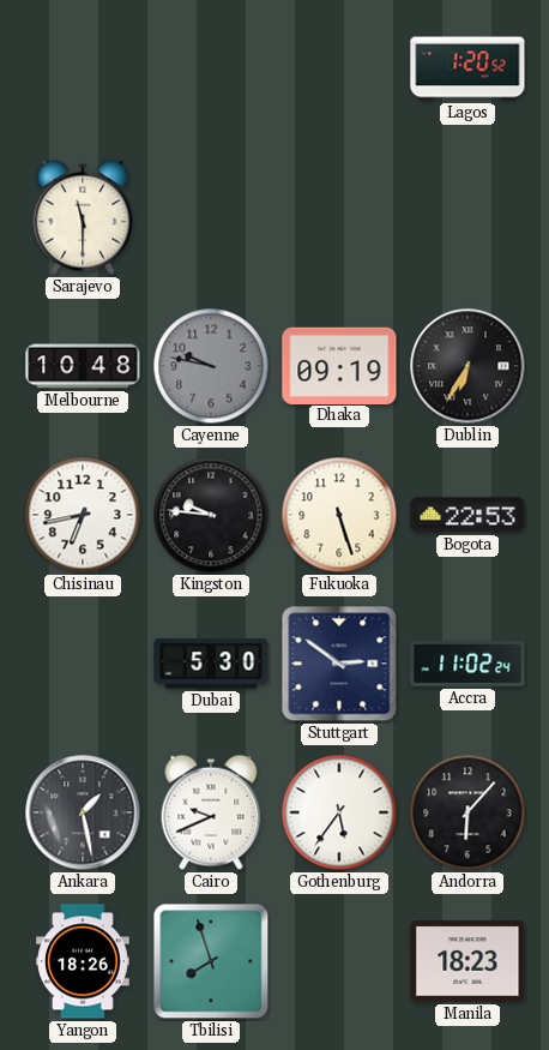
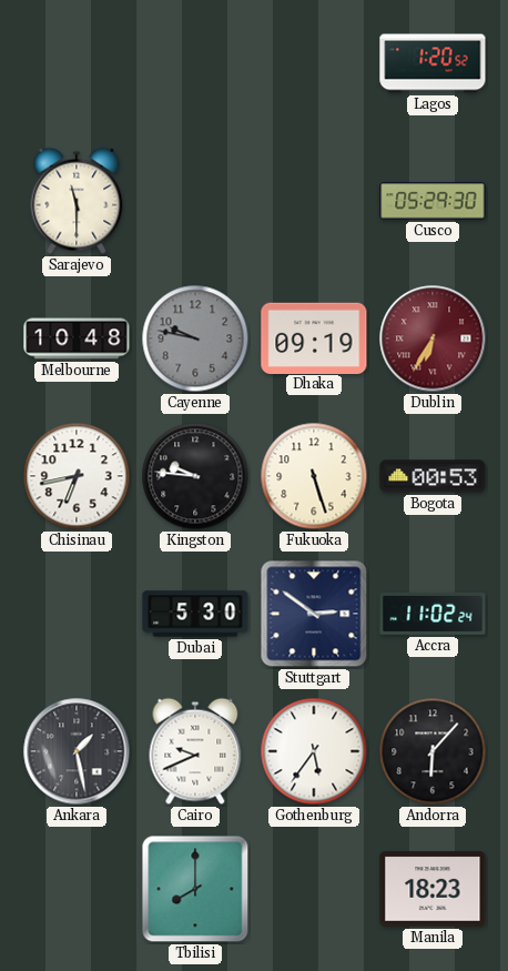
Cusco: none -> 05:29 (433, 201)
Dublin dial: black -> burgundy (433, 338)
Bogota: 22:53 -> 00:53 (433, 476)
Yangon: 18:26 -> none (83, 961)
Tbilisi: 7:57 -> 8:00 (195, 889)
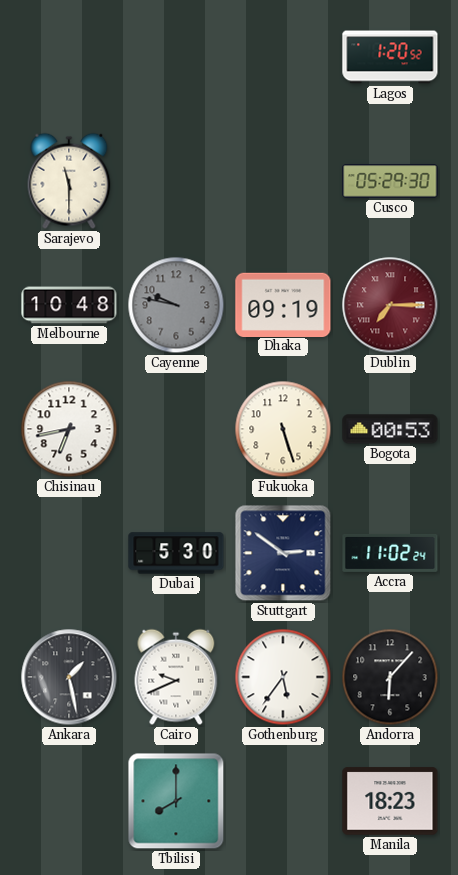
Dublin: 6:35 -> 7:15 (390, 305)
Kingston: 9:46 -> none (195, 476)
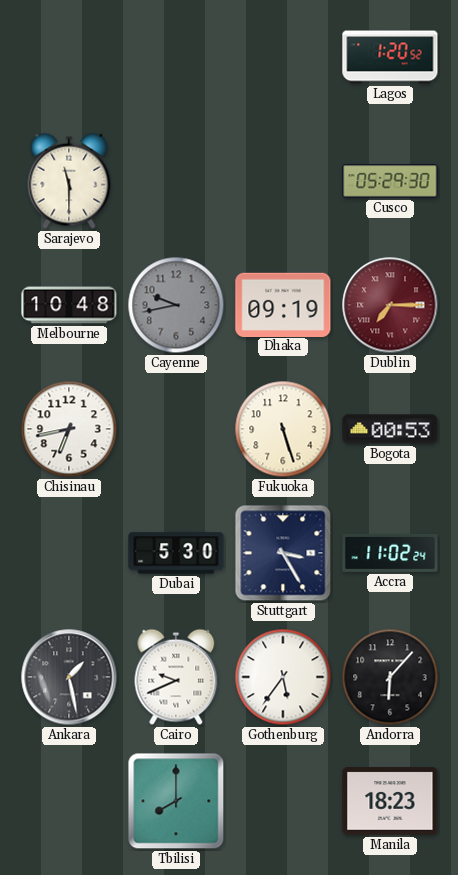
Cayenne: 9:47 -> 9:43 (176, 305)
Stuttgart: 2:51 -> 3:25 (283, 553)
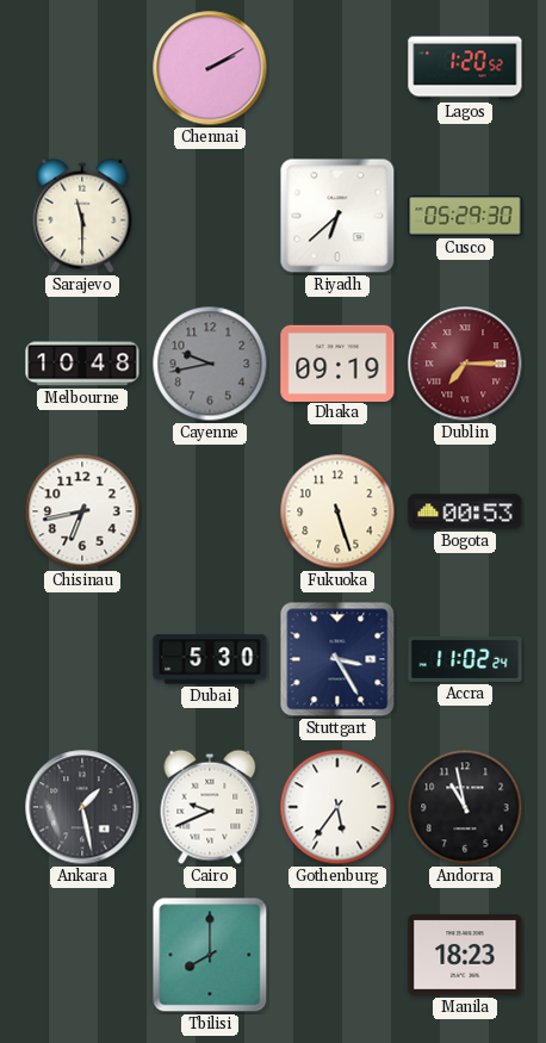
Chennai: none -> 2:10 (210, 68)
Riyadh: none -> 6:38 (337, 216)
Andorra: 6:07 -> 10:58 (465, 807)
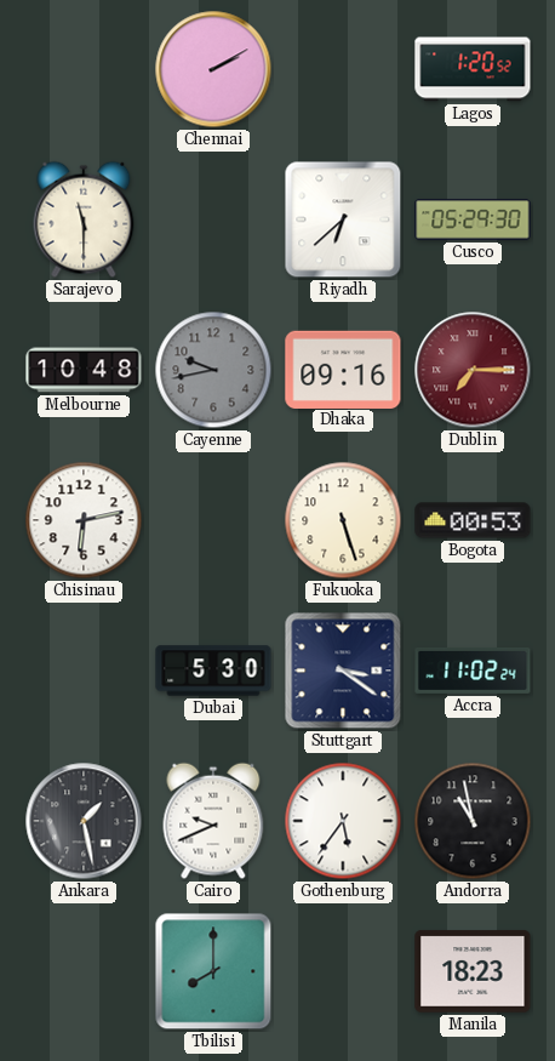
Dhaka: 09:19 -> 09:16 (343, 369)
Chisinau: 6:43 -> 6:13 (84, 520)
Stuttgart: 3:25 -> 3:21 (343, 671)
